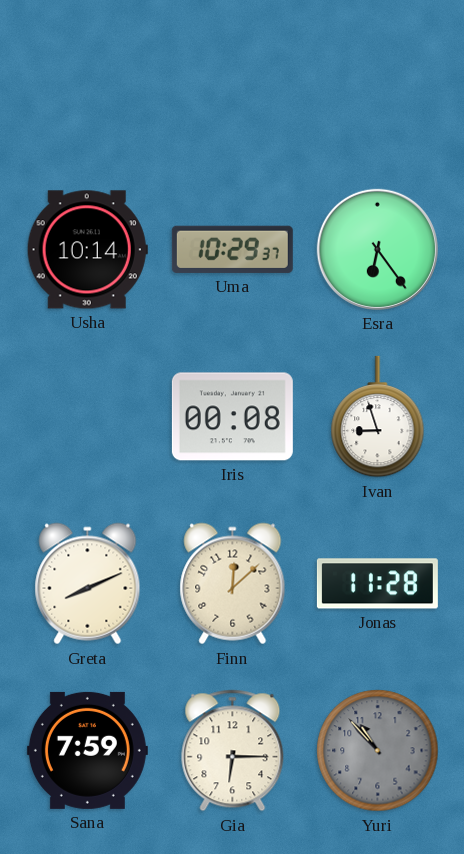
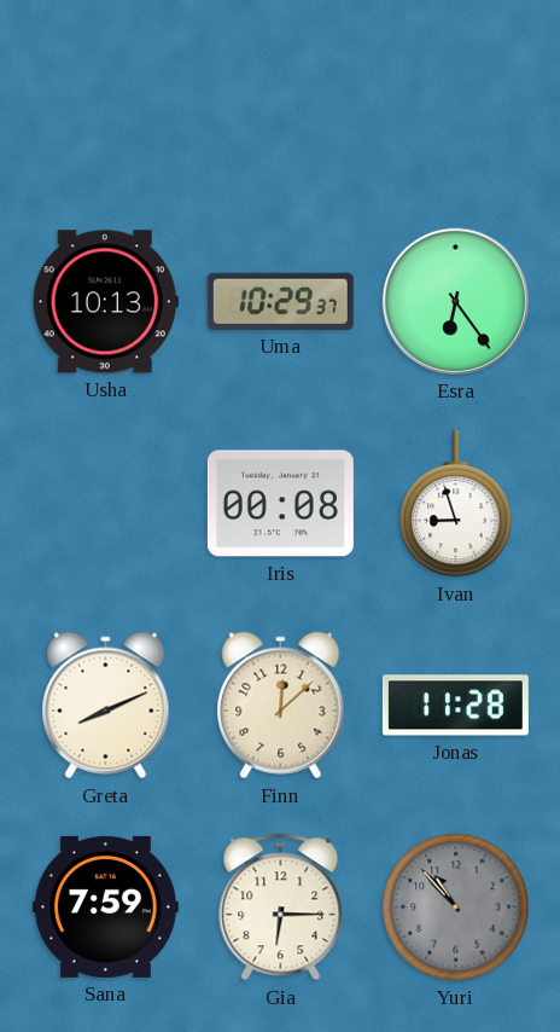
Usha: 10:14 -> 10:13 (105, 302)
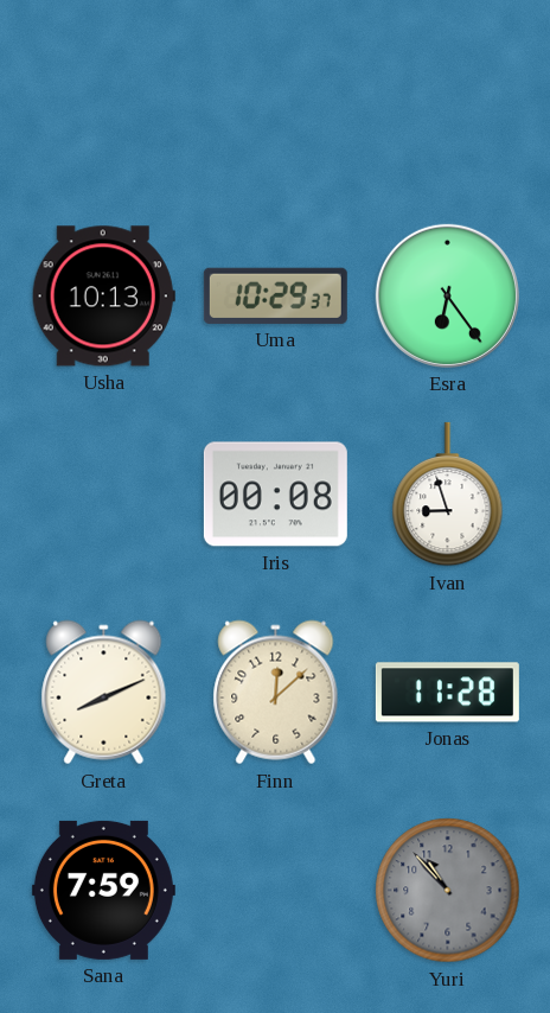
Gia: 6:15 -> none (281, 908)
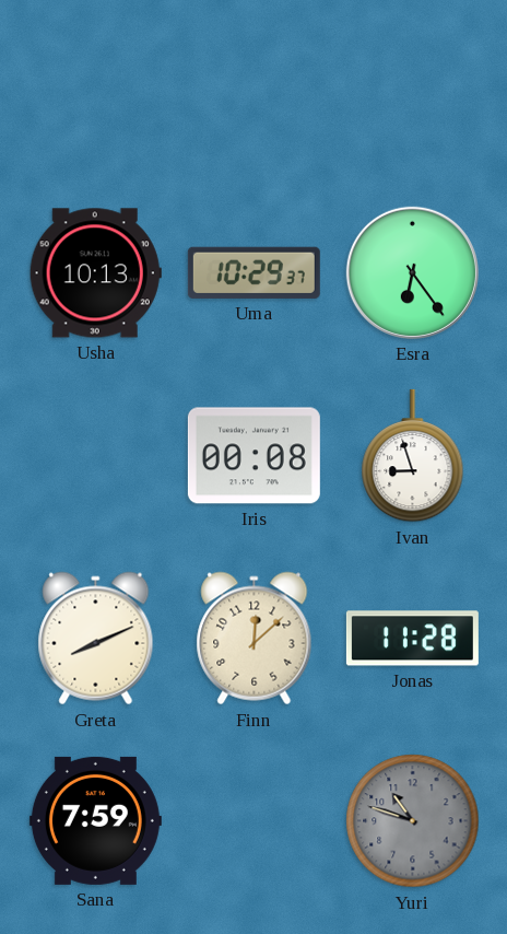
Yuri: 10:53 -> 10:48 (413, 821)
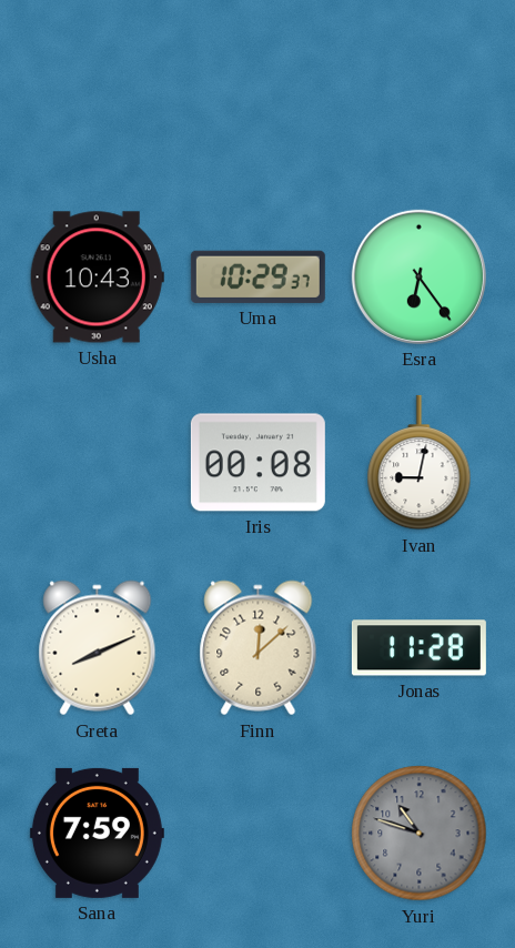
Usha: 10:13 -> 10:43 (97, 278)
Ivan: 8:57 -> 9:02 (420, 463)
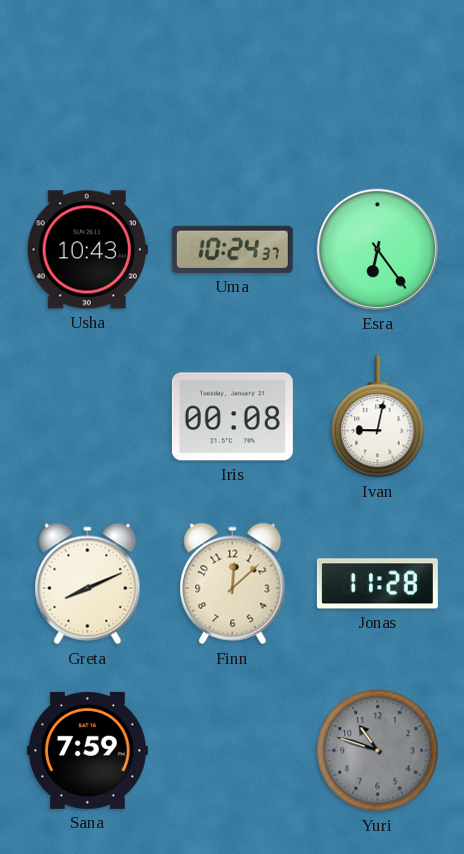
Uma: 10:29 -> 10:24 (232, 249)
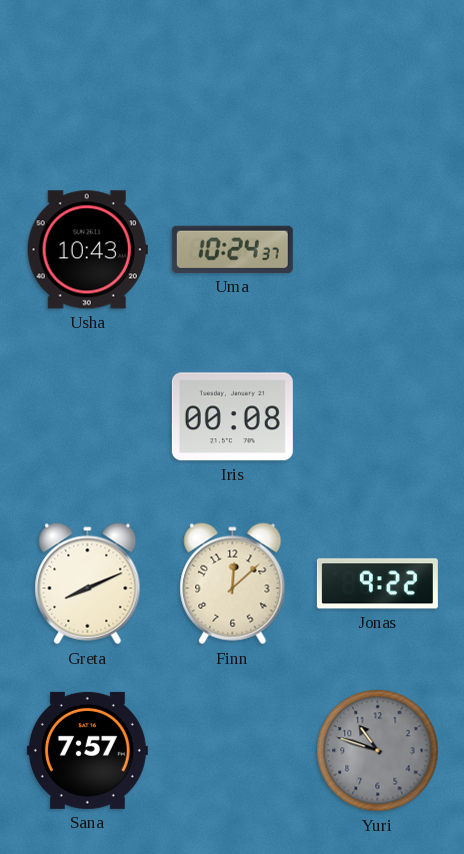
Esra: 6:24 -> none (377, 249)
Ivan: 9:02 -> none (378, 417)
Jonas: 11:28 -> 9:22 (377, 584)
Sana: 7:59 -> 7:57 (87, 750)
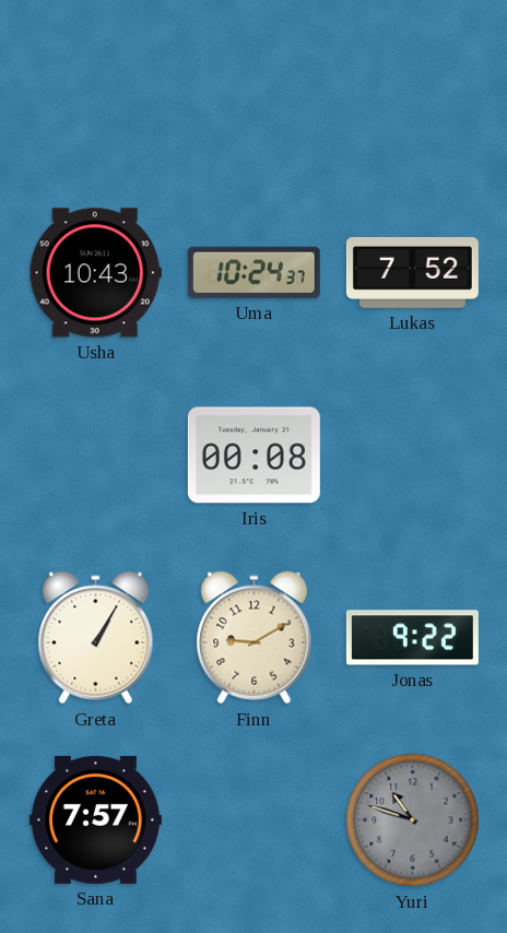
Lukas: none -> 7:52 (412, 273)
Greta: 8:11 -> 1:05 (96, 638)
Finn: 12:08 -> 9:10 (255, 638)
